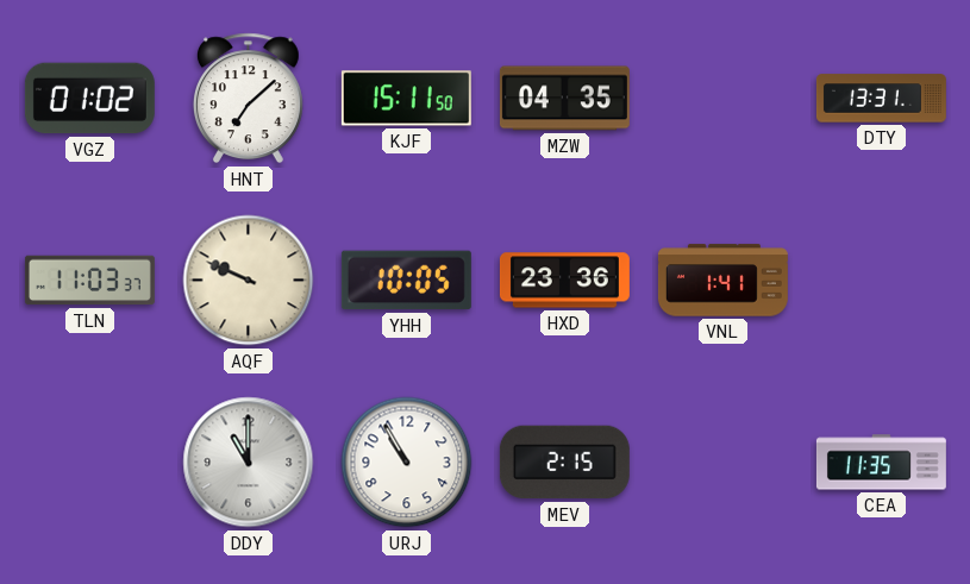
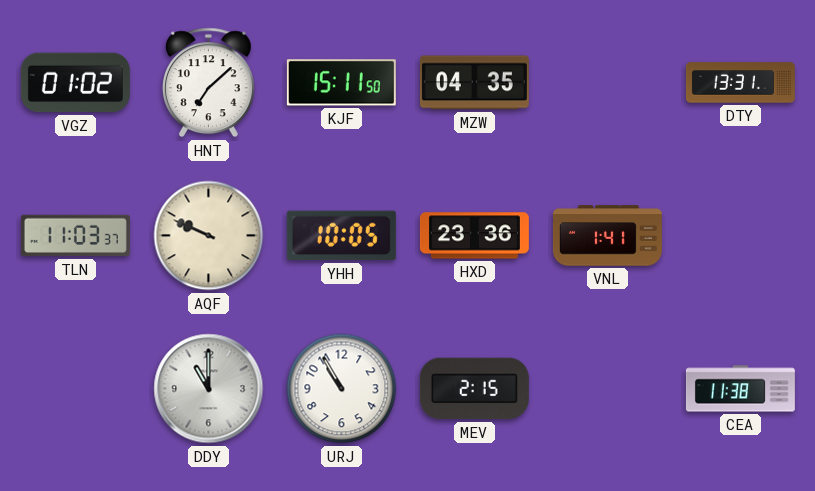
CEA: 11:35 -> 11:38 (740, 389)
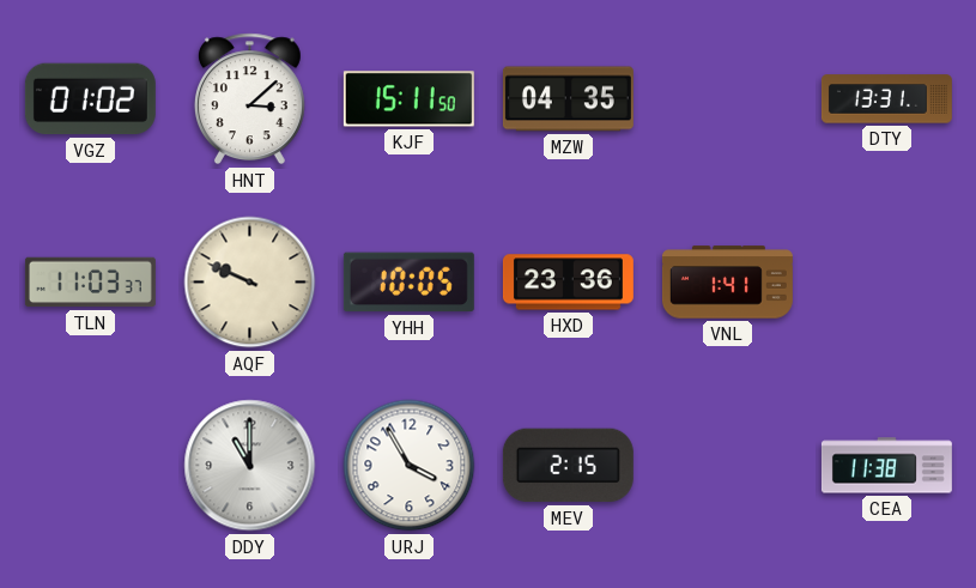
HNT: 7:08 -> 3:08 (249, 99)
URJ: 10:55 -> 3:55 (410, 466)
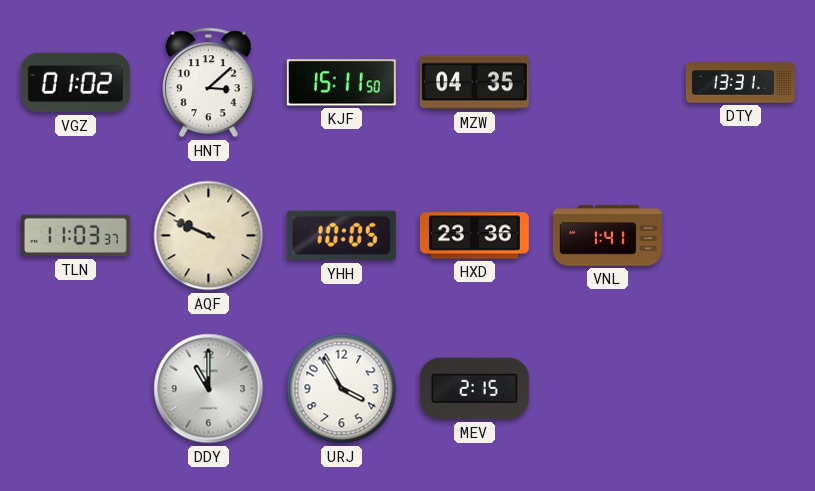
CEA: 11:38 -> none (886, 466)
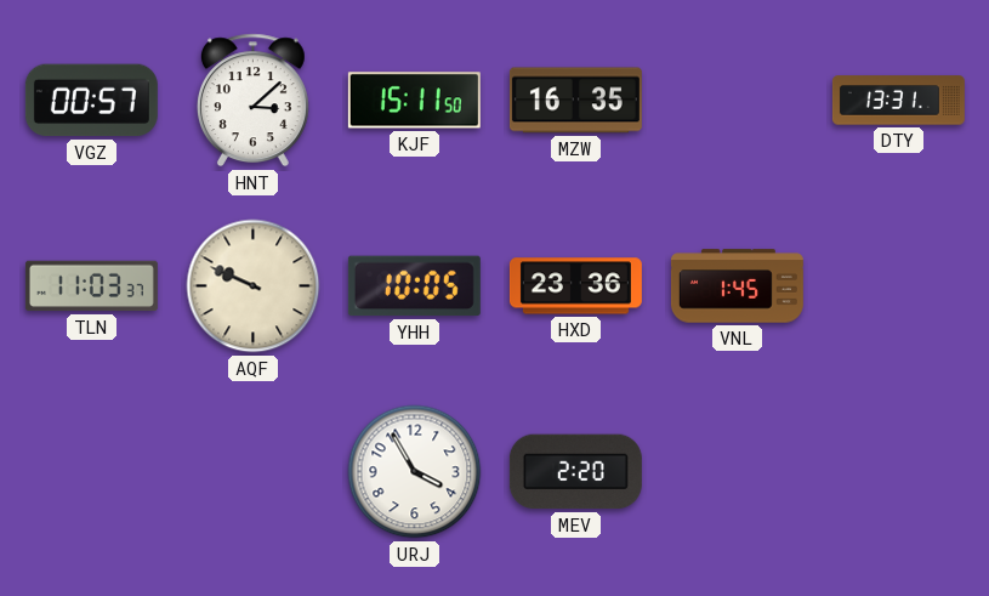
VGZ: 01:02 -> 00:57 (91, 101)
MZW: 04:35 -> 16:35 (575, 101)
VNL: 1:41 -> 1:45 (737, 286)
DDY: 11:00 -> none (209, 389)
MEV: 2:15 -> 2:20 (575, 472)
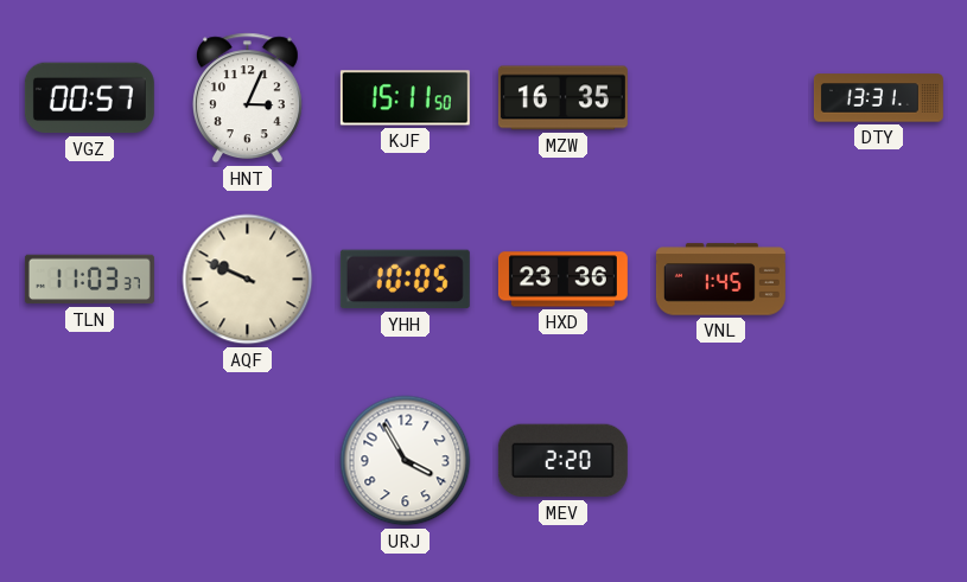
HNT: 3:08 -> 3:04 (247, 98)
